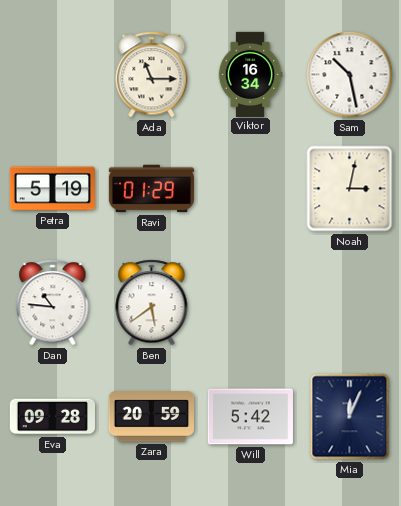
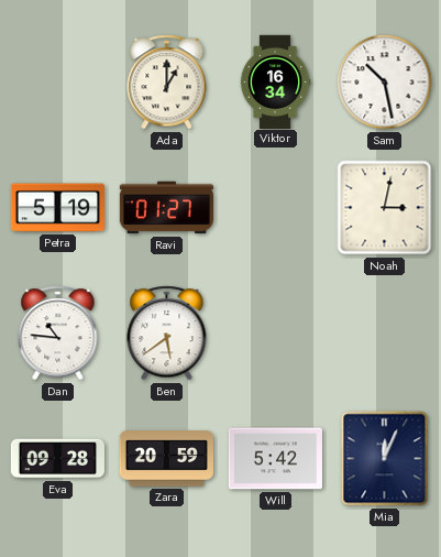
Ada: 11:15 -> 1:00 (167, 83)
Ravi: 01:29 -> 01:27 (166, 208)
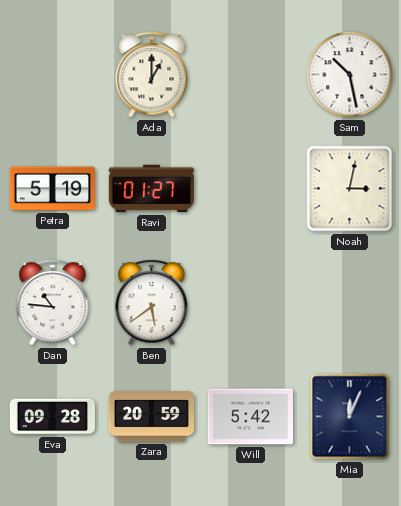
Viktor: 16:34 -> none (275, 81)
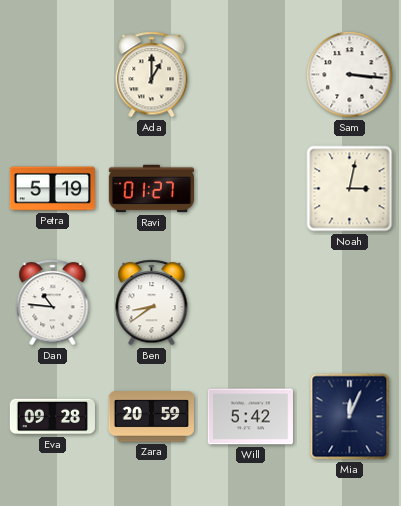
Sam: 10:28 -> 3:16 (350, 75)
Ben: 5:39 -> 8:39 (152, 303)
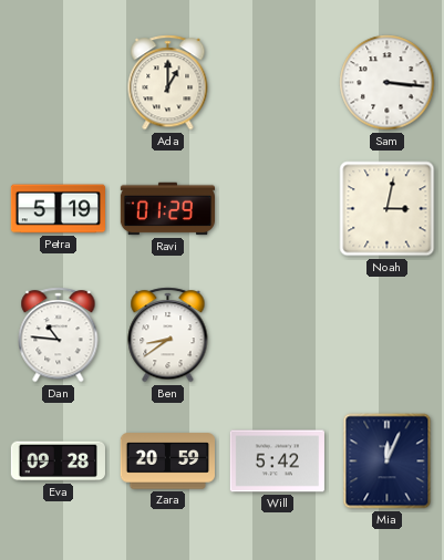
Ravi: 01:27 -> 01:29 (167, 209)
